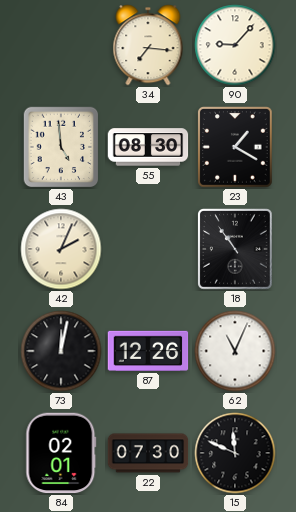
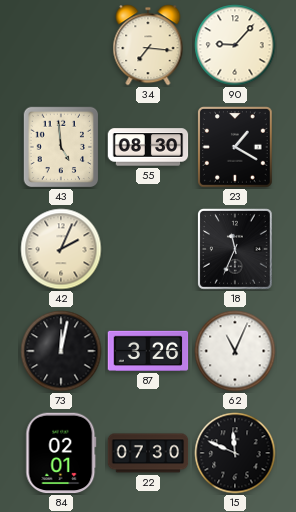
18: 10:54 -> 11:34 (236, 250)
87: 12:26 -> 3:26 (148, 351)
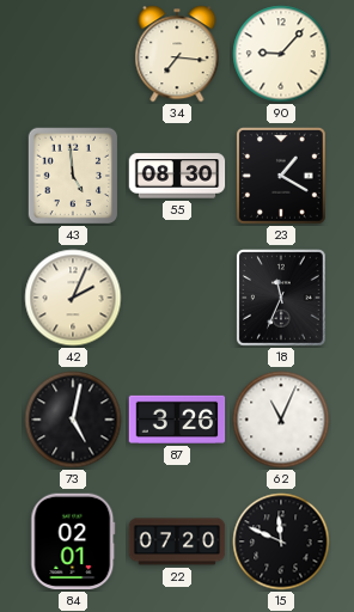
73: 12:02 -> 5:02 (73, 420)
22: 07:30 -> 07:20 (177, 541)
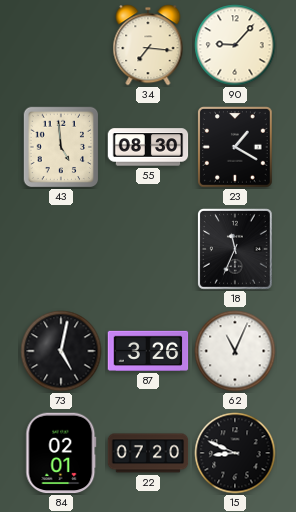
42: 2:04 -> none (73, 298)
15: 11:49 -> 8:49 (235, 453)
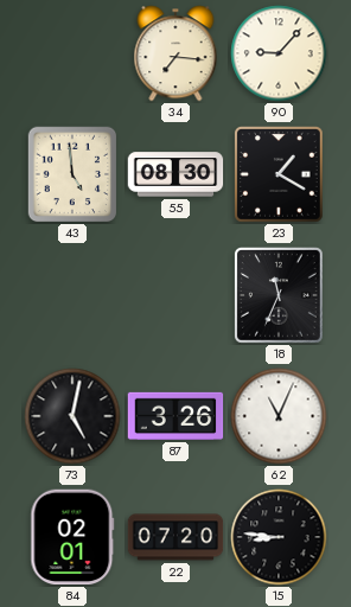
15: 8:49 -> 8:46 (279, 537)
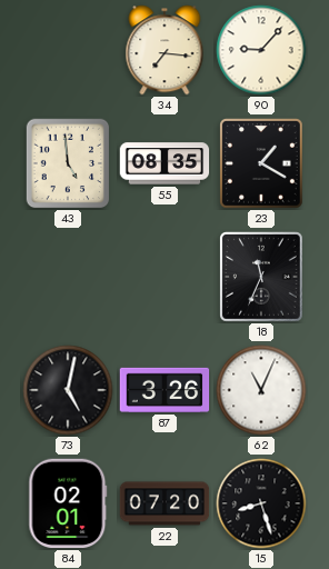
55: 08:30 -> 08:35 (164, 163)
15: 8:46 -> 8:27 (261, 503)
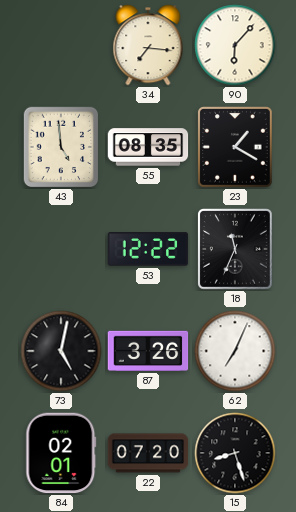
90: 9:07 -> 6:07 (235, 45)
53: none -> 12:22 (148, 249)
62: 11:04 -> 7:04 (235, 351)
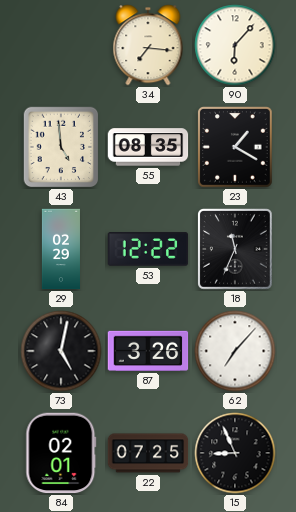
29: none -> 02:29 (61, 249)
62: 7:04 -> 7:07 (235, 351)
22: 07:20 -> 07:25 (148, 453)
15: 8:27 -> 8:56 (235, 453)
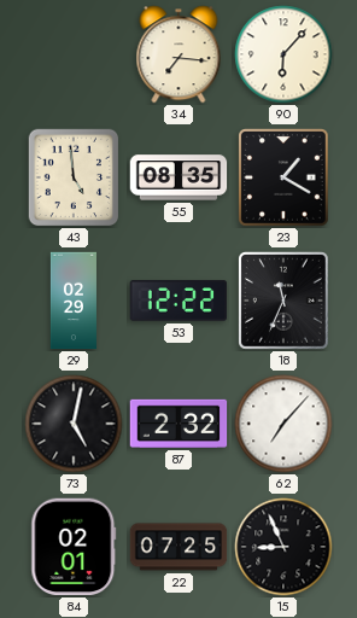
87: 3:26 -> 2:32 (178, 424)
